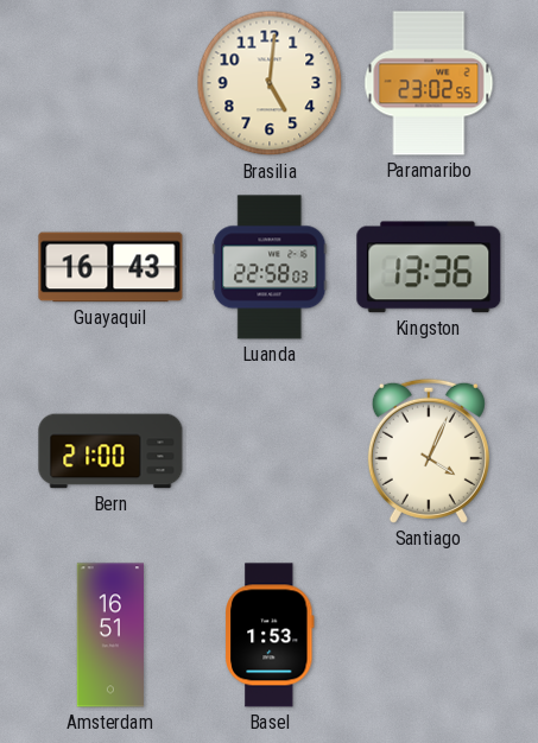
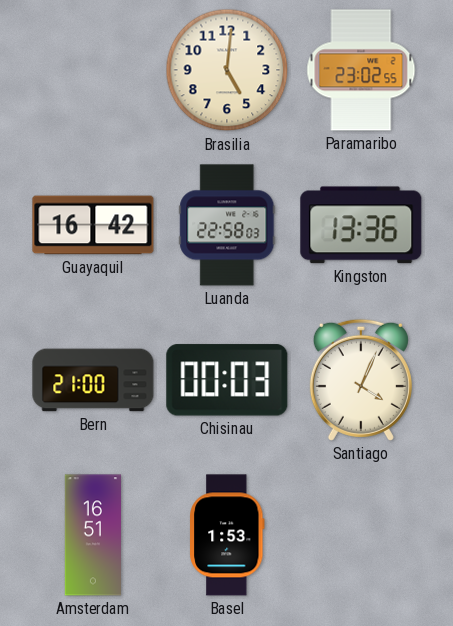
Guayaquil: 16:43 -> 16:42 (93, 225)
Chisinau: none -> 00:03 (227, 380)
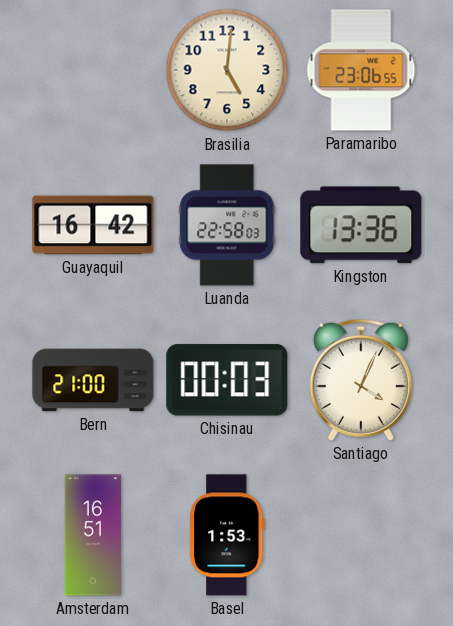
Paramaribo: 23:02 -> 23:06 (361, 70)
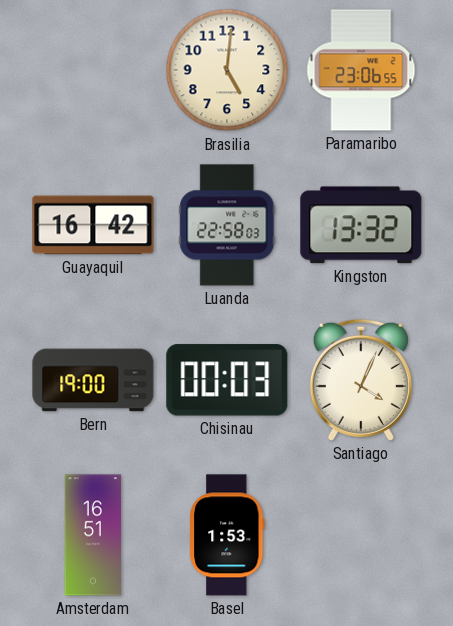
Kingston: 13:36 -> 13:32 (361, 225)
Bern: 21:00 -> 19:00 (93, 380)
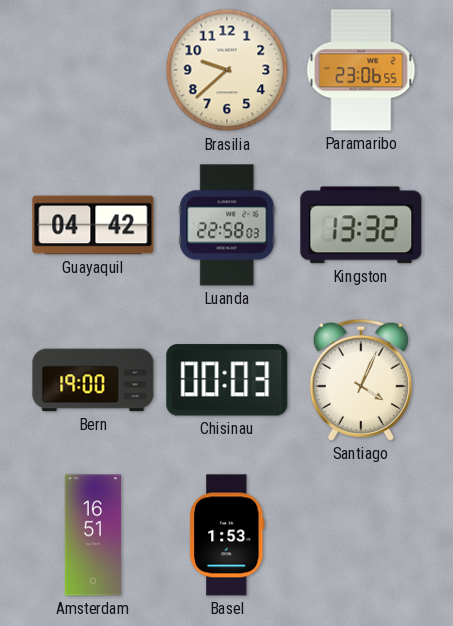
Brasilia: 5:01 -> 9:38 (227, 70)
Guayaquil: 16:42 -> 04:42 (93, 225)
